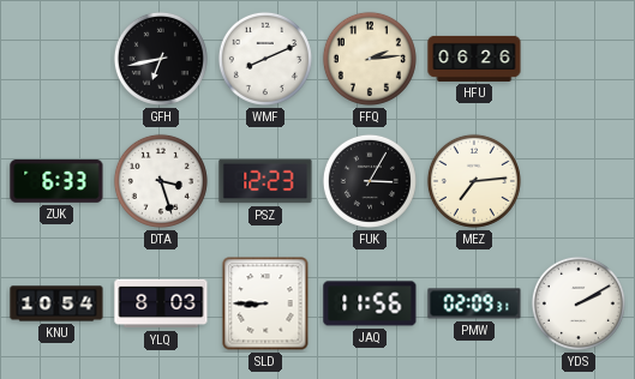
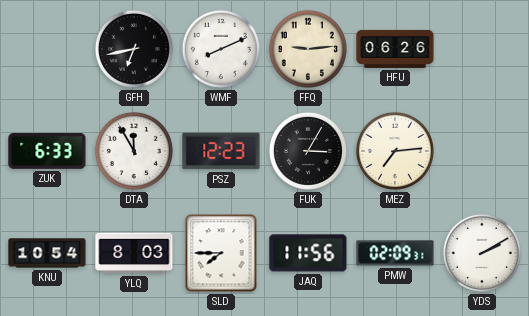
FFQ: 2:14 -> 9:14 (308, 49)
DTA: 3:27 -> 11:55 (134, 151)
SLD: 8:45 -> 7:45 (221, 253)
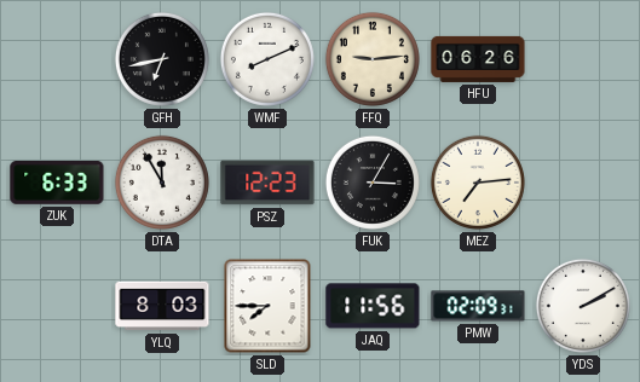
KNU: 10:54 -> none (47, 253)
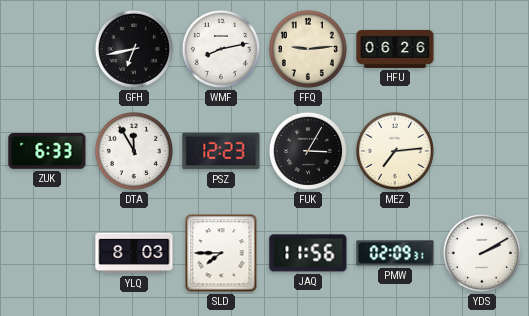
WMF: 8:11 -> 8:13 (221, 49)
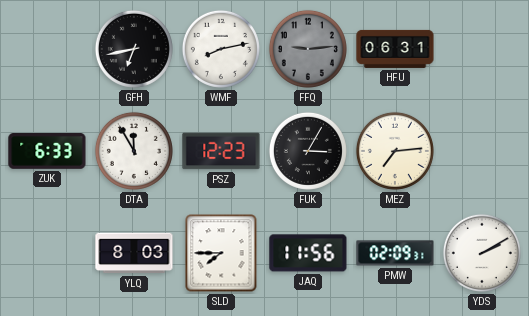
FFQ dial: cream -> grey (308, 49)
HFU: 06:26 -> 06:31 (395, 49)
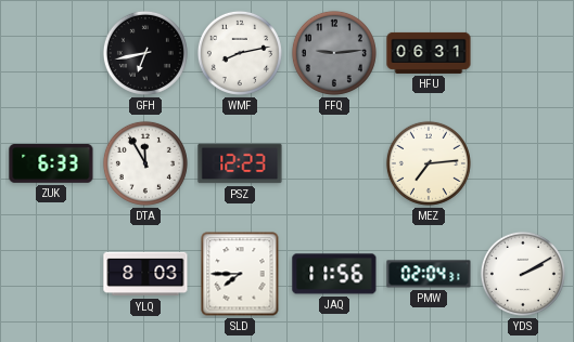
FUK: 3:05 -> none (308, 151)
PMW: 02:09 -> 02:04 (429, 274)
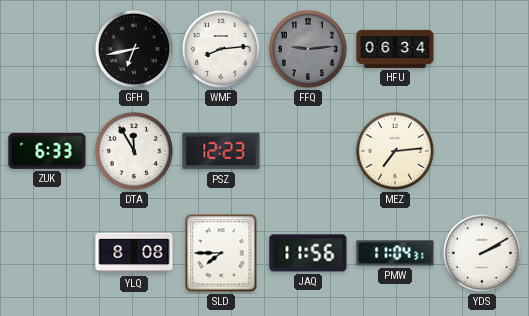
WMF: 8:13 -> 8:14 (221, 49)
HFU: 06:31 -> 06:34 (395, 49)
YLQ: 8:03 -> 8:08 (134, 253)
PMW: 02:04 -> 11:04 (395, 253)
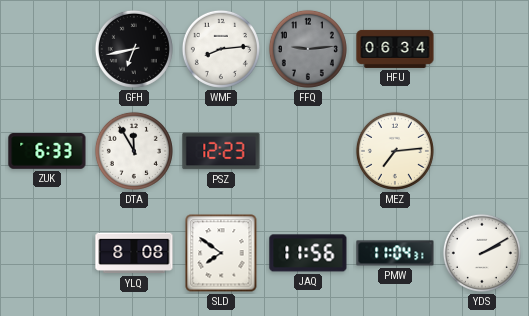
SLD: 7:45 -> 7:51 (221, 253)
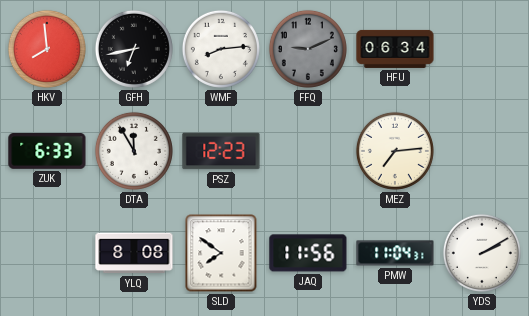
HKV: none -> 7:59 (47, 49)
FFQ: 9:14 -> 9:11 (308, 49)
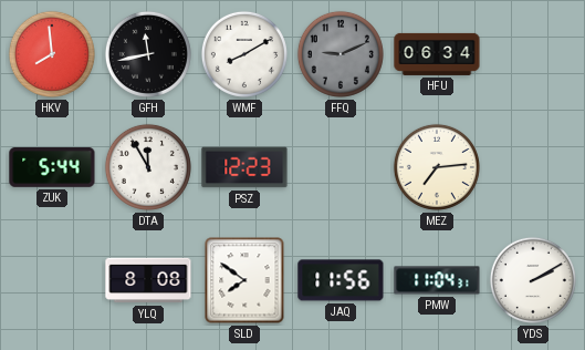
GFH: 6:43 -> 11:43 (148, 54)
WMF: 8:14 -> 8:10 (244, 54)
ZUK: 6:33 -> 5:44 (52, 168)
